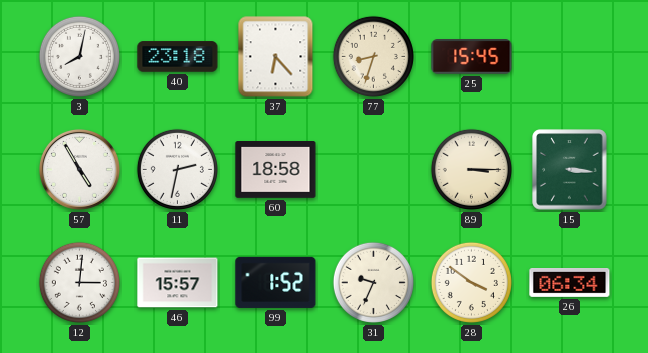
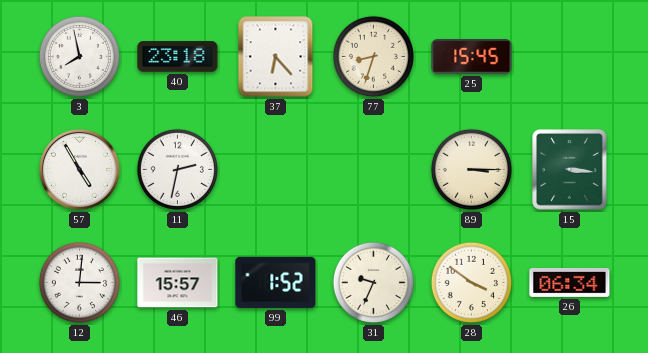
3: 8:02 -> 7:58 (79, 56)
60: 18:58 -> none (276, 170)
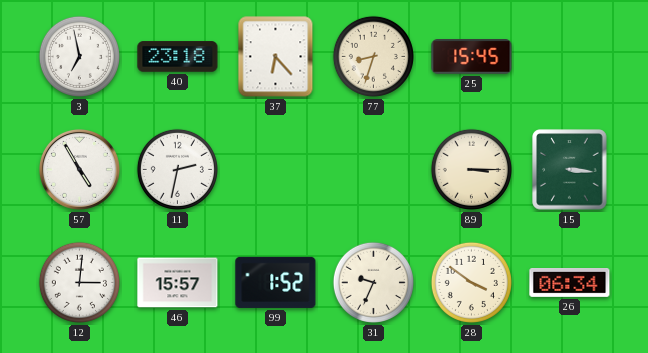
3: 7:58 -> 6:58 (79, 56)
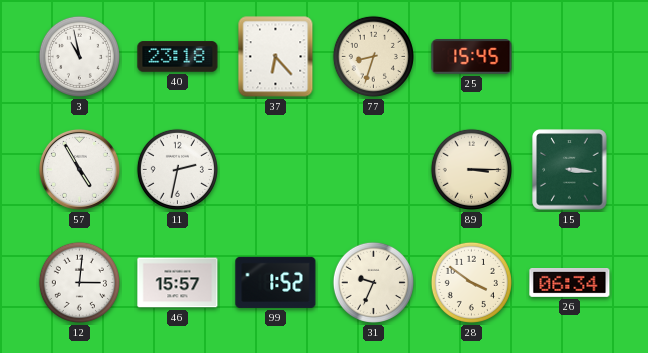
3: 6:58 -> 10:58 (79, 56)
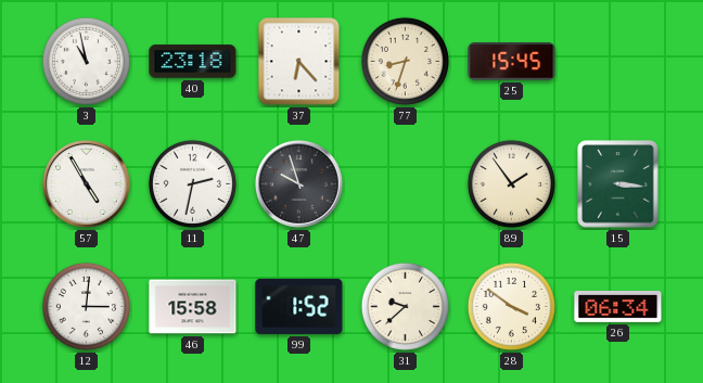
47: none -> 9:57 (298, 183)
89: 3:15 -> 1:54 (511, 183)
46: 15:57 -> 15:58 (193, 307)
31: 9:34 -> 9:38 (405, 306)
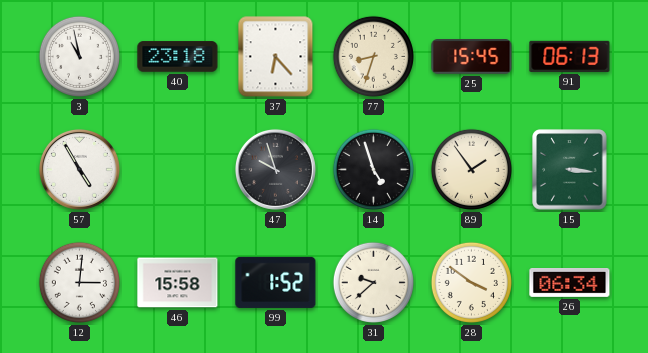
91: none -> 06:13 (570, 56)
11: 2:32 -> none (192, 183)
14: none -> 4:57 (373, 169)
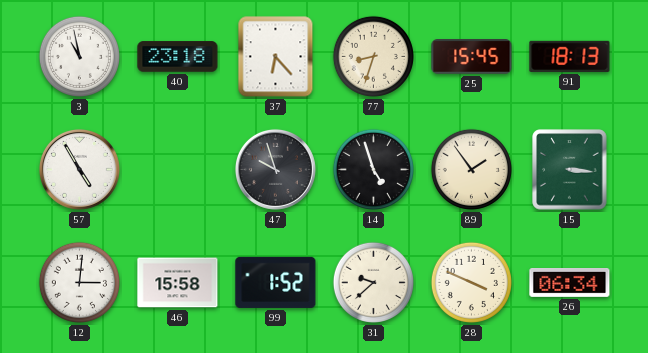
91: 06:13 -> 18:13 (570, 56)
28: 3:51 -> 3:49 (471, 282)
